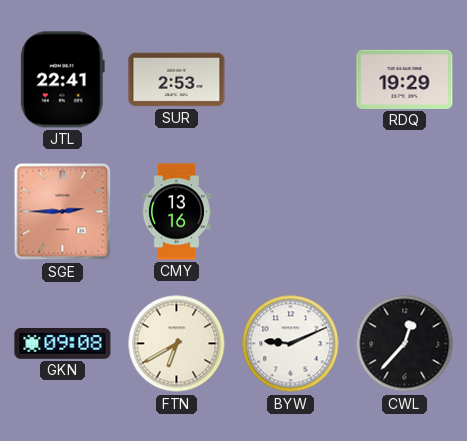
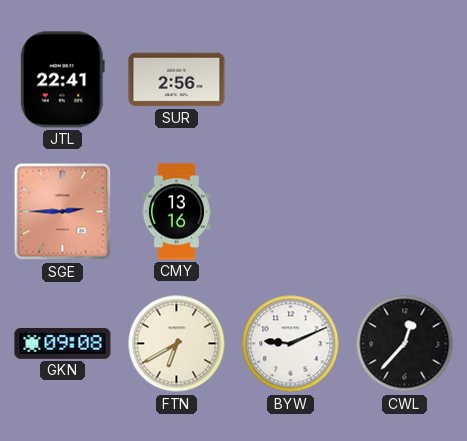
SUR: 2:53 -> 2:56 (177, 80)
RDQ: 19:29 -> none (405, 79)
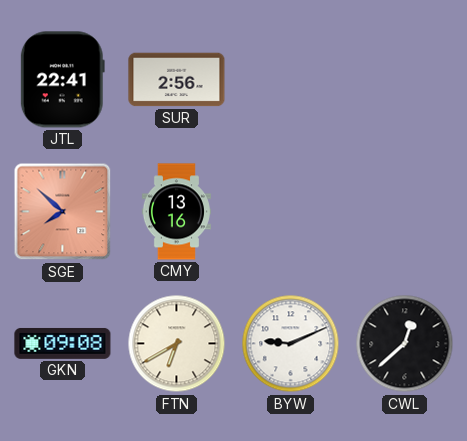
SGE: 2:45 -> 7:52 (63, 212)
CWL: 12:37 -> 12:38 (405, 344)
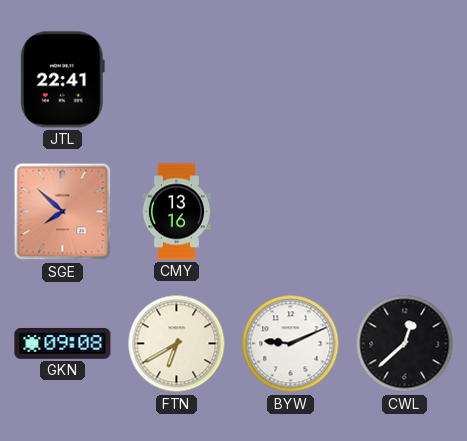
SUR: 2:56 -> none (177, 80)
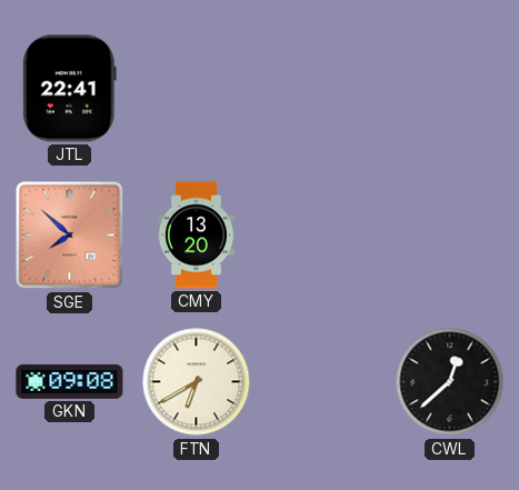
CMY: 13:16 -> 13:20 (196, 236)
BYW: 9:11 -> none (291, 344)
